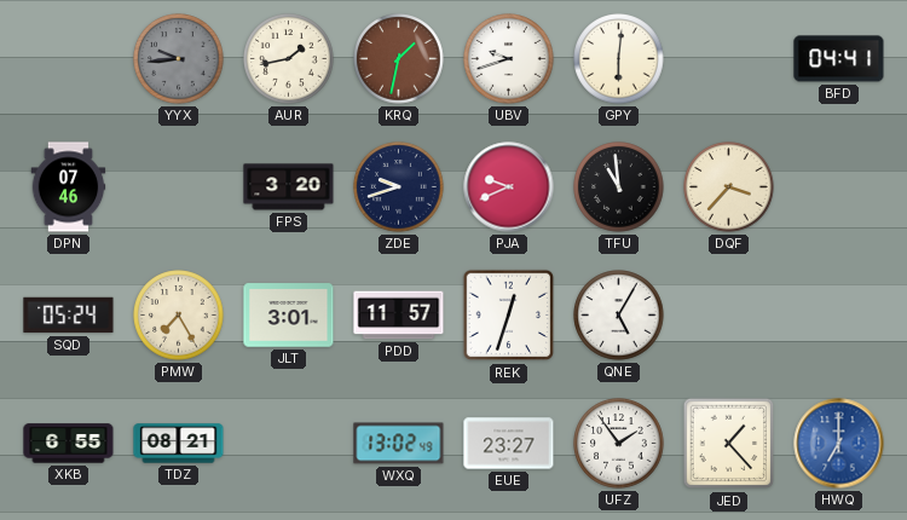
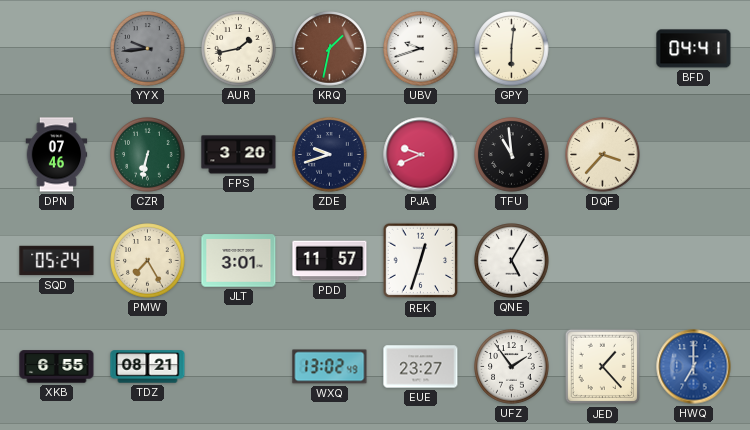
CZR: none -> 6:32 (148, 155)
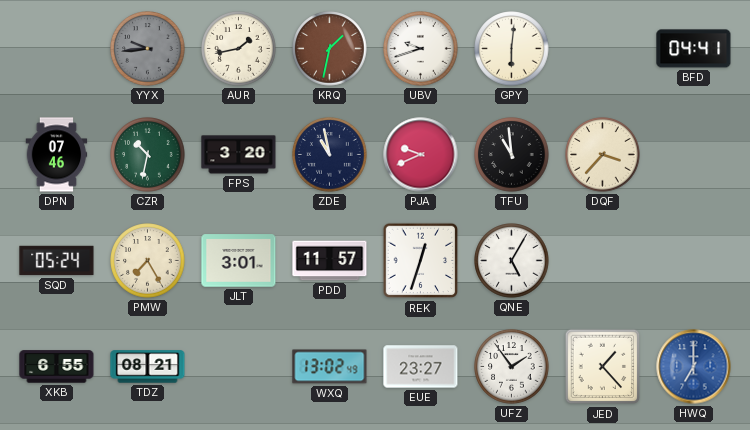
CZR: 6:32 -> 10:32 (148, 155)
ZDE: 9:42 -> 10:58 (330, 155)
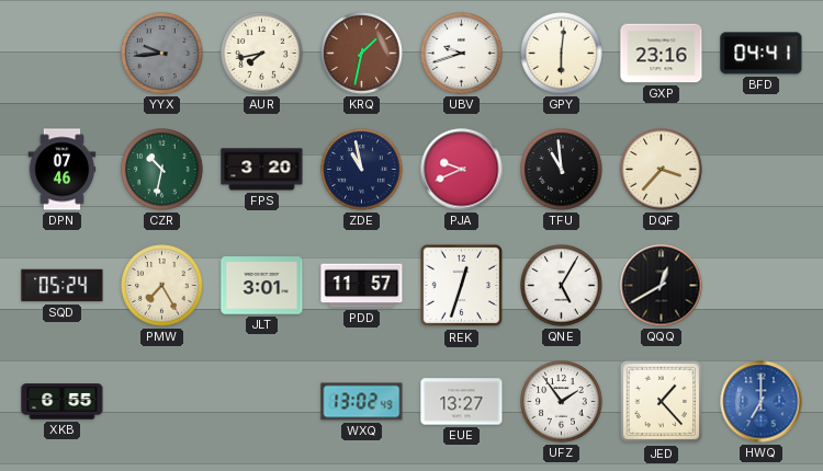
AUR: 1:43 -> 7:43 (262, 54)
GXP: none -> 23:16 (662, 54)
QQQ: none -> 12:40 (662, 286)
TDZ: 08:21 -> none (148, 367)
EUE: 23:27 -> 13:27 (462, 402)
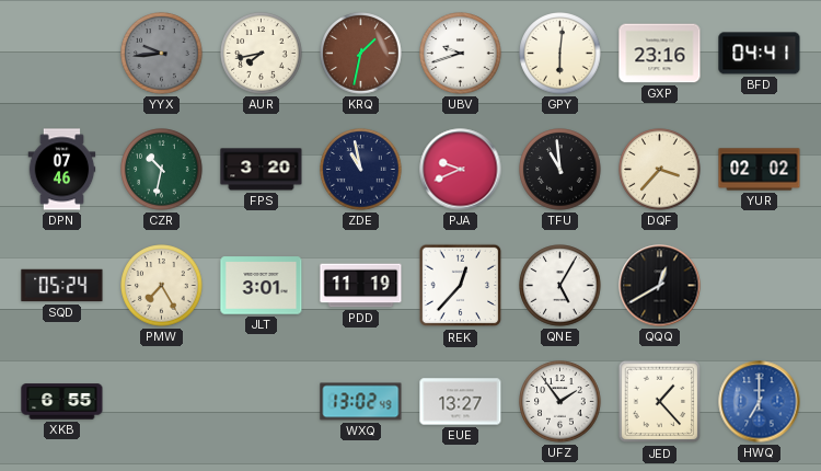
YUR: none -> 02:02 (760, 170)
PDD: 11:57 -> 11:19 (361, 286)
REK: 12:33 -> 12:37 (461, 286)
